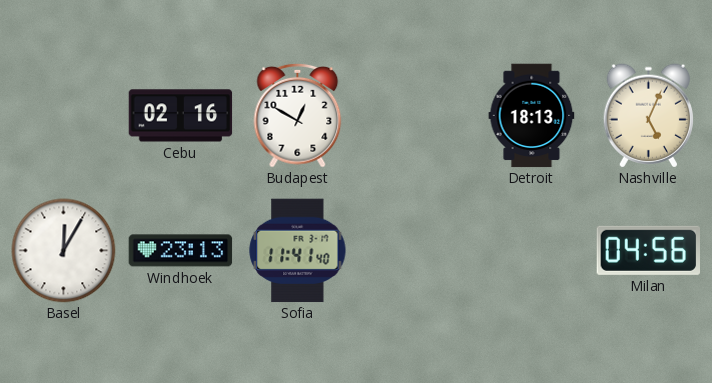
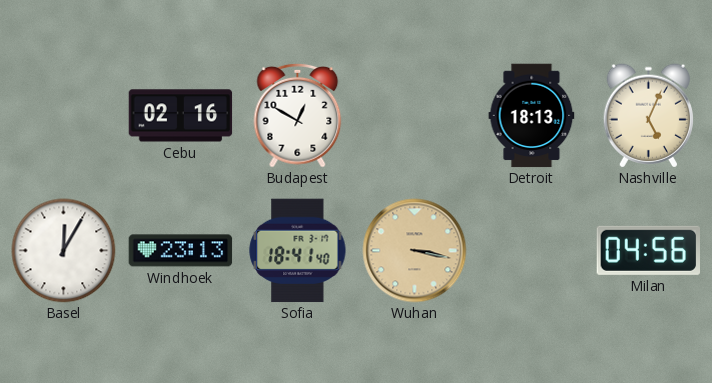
Sofia: 11:41 -> 18:41 (298, 251)
Wuhan: none -> 3:17 (415, 251)
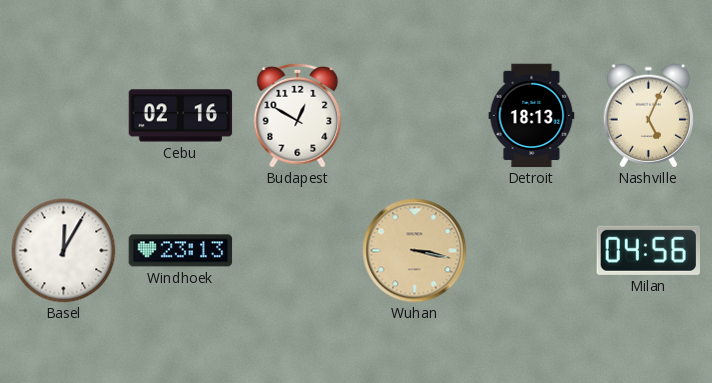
Sofia: 18:41 -> none (298, 251)
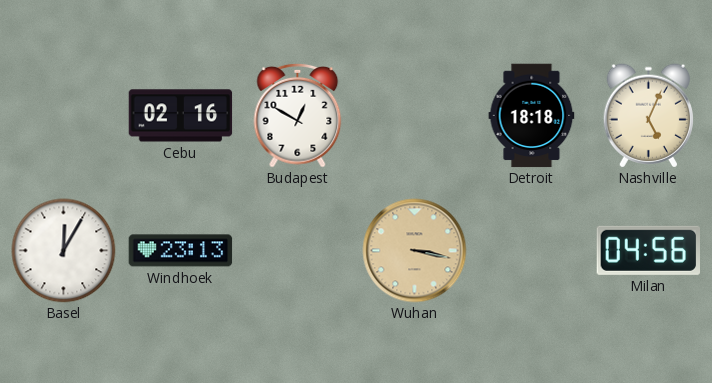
Detroit: 18:13 -> 18:18 (532, 116)
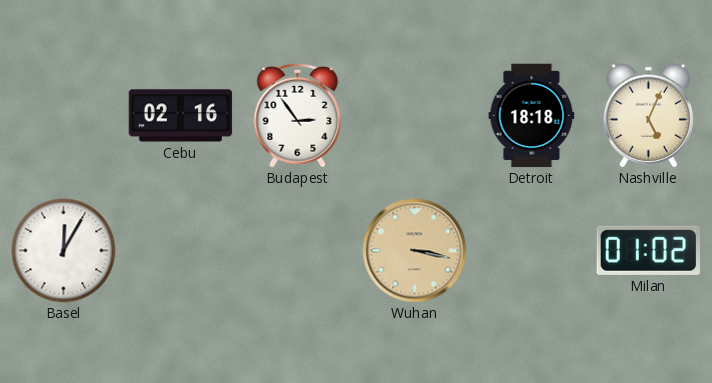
Budapest: 12:50 -> 2:54 (298, 115)
Windhoek: 23:13 -> none (181, 251)
Milan: 04:56 -> 01:02 (648, 250)
